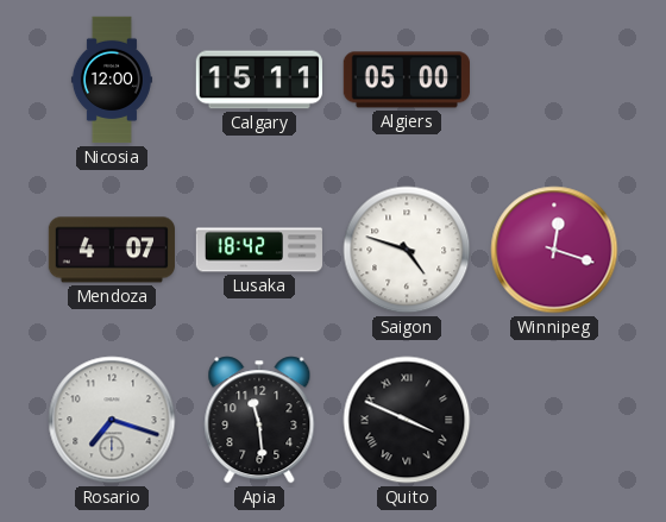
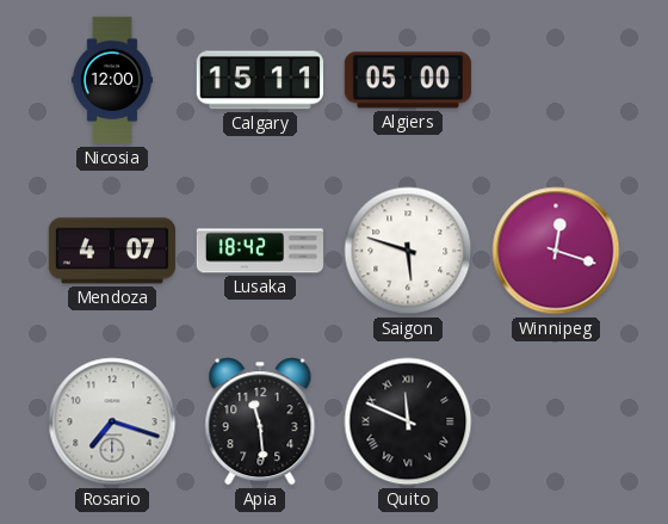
Saigon: 4:48 -> 5:48 (408, 251)
Quito: 3:49 -> 11:49 (408, 421)
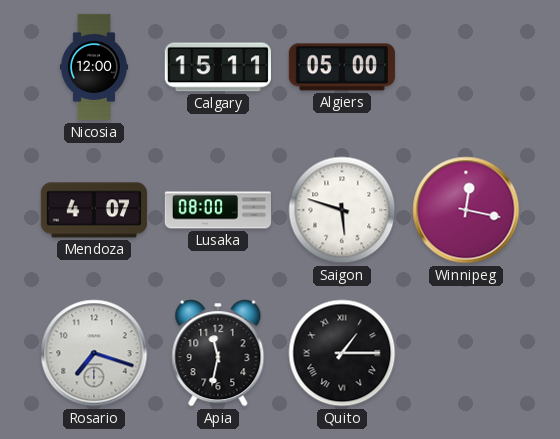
Lusaka: 18:42 -> 08:00 (217, 210)
Winnipeg: 12:18 -> 12:17 (466, 210)
Apia: 11:29 -> 11:32 (218, 353)
Quito: 11:49 -> 1:15 (342, 353)
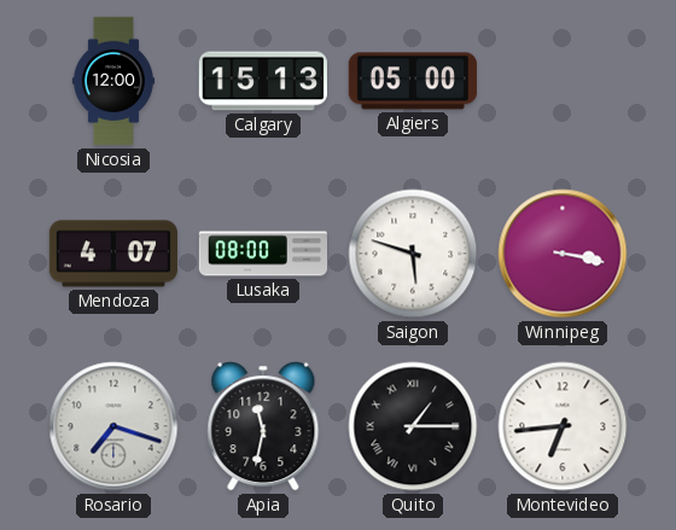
Calgary: 15:11 -> 15:13 (263, 81)
Winnipeg: 12:17 -> 3:17 (563, 254)
Montevideo: none -> 6:44 (563, 426)
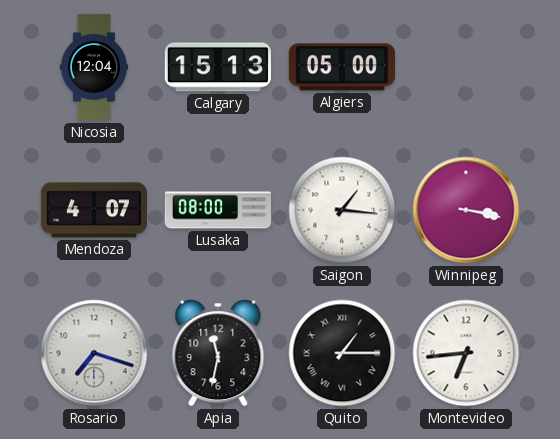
Nicosia: 12:00 -> 12:04 (94, 67)
Saigon: 5:48 -> 1:16 (342, 210)
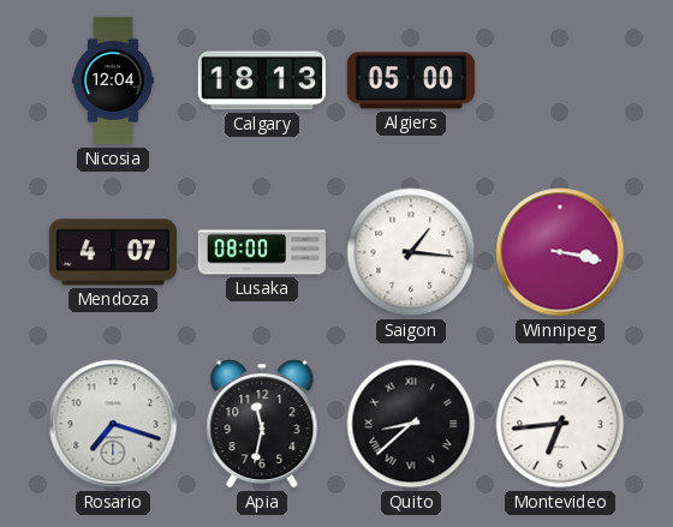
Calgary: 15:13 -> 18:13 (262, 80)
Quito: 1:15 -> 8:38 (411, 424)
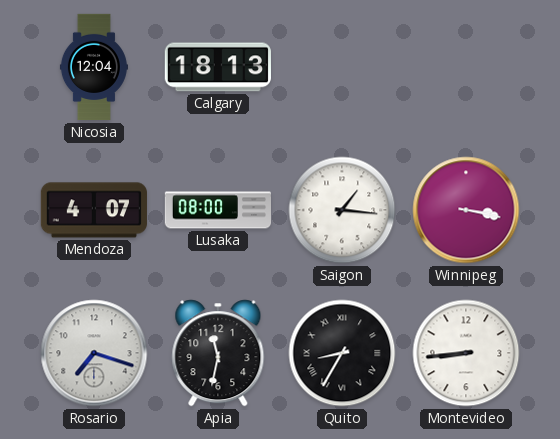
Algiers: 05:00 -> none (411, 80)
Quito: 8:38 -> 8:35 (342, 353)
Montevideo: 6:44 -> 8:44 (466, 353)
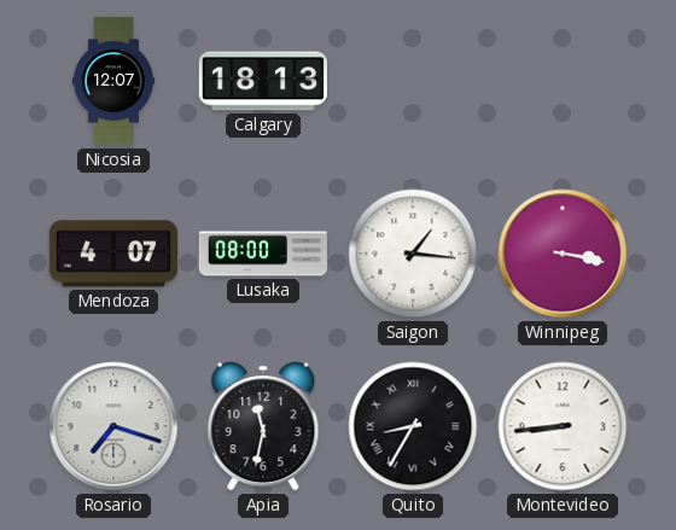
Nicosia: 12:04 -> 12:07 (113, 81)
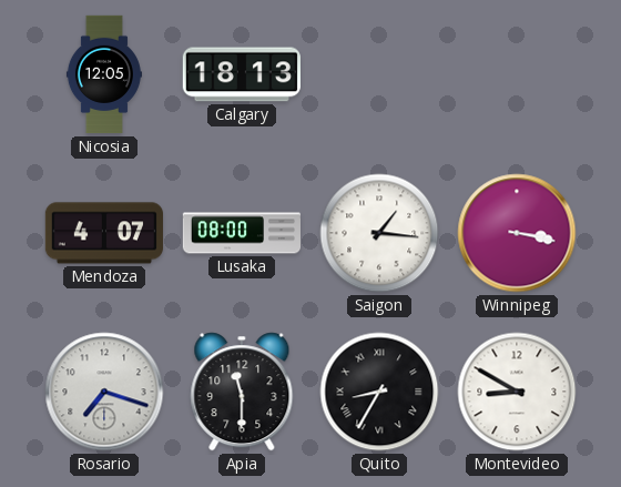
Nicosia: 12:07 -> 12:05 (104, 74)
Apia: 11:32 -> 11:30 (242, 392)
Montevideo: 8:44 -> 8:50 (517, 392)
